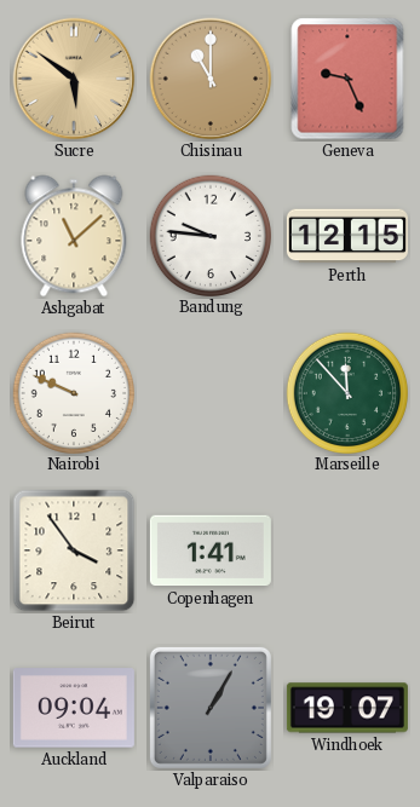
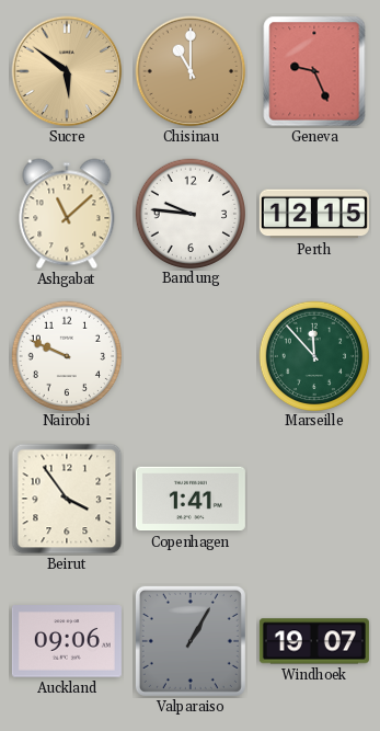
Auckland: 09:04 -> 09:06 (67, 641)
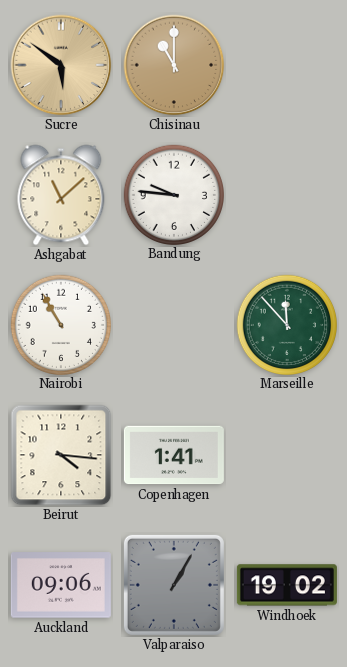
Geneva: 9:26 -> none (314, 71)
Perth: 12:15 -> none (314, 214)
Nairobi: 9:49 -> 10:55 (60, 324)
Beirut: 3:54 -> 4:16 (61, 455)
Windhoek: 19:07 -> 19:02 (287, 585)
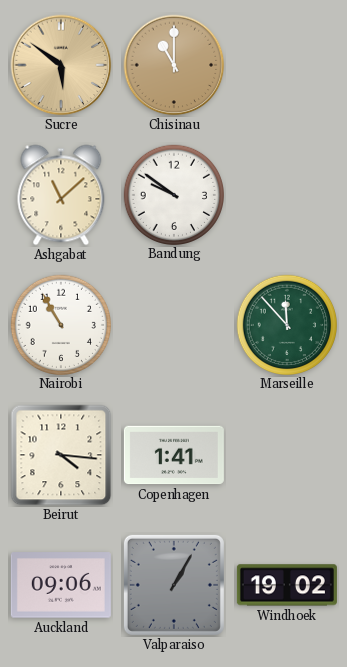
Bandung: 9:46 -> 9:51 (173, 194)
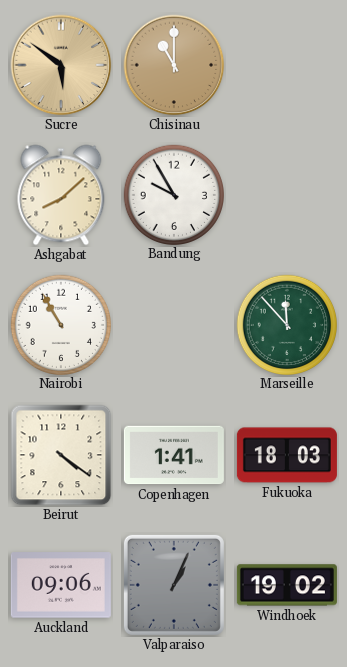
Ashgabat: 11:08 -> 8:08 (61, 195)
Bandung: 9:51 -> 9:55 (173, 194)
Beirut: 4:16 -> 4:21 (61, 455)
Fukuoka: none -> 18:03 (287, 455)
Valparaiso: 1:05 -> 1:04 (174, 585)
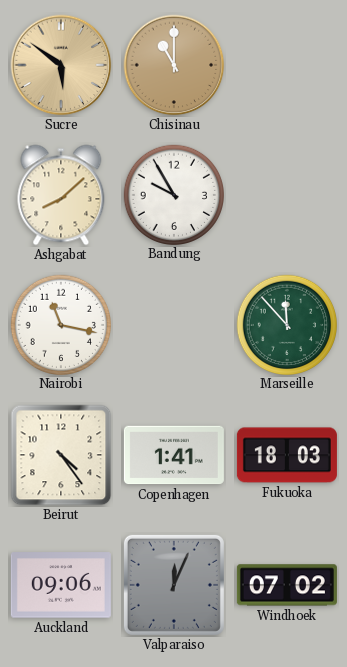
Nairobi: 10:55 -> 11:17 (60, 324)
Beirut: 4:21 -> 4:24 (61, 455)
Valparaiso: 1:04 -> 12:04 (174, 585)
Windhoek: 19:02 -> 07:02 (287, 585)
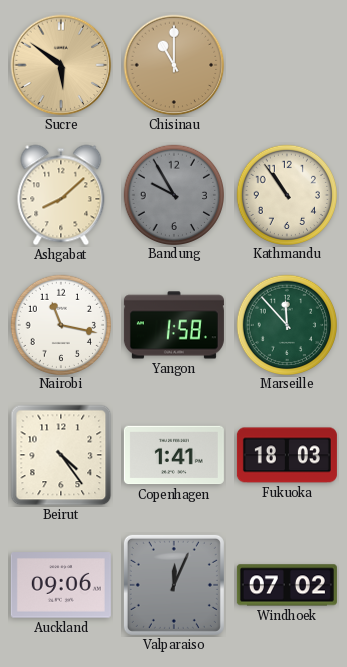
Bandung dial: white -> grey (173, 194)
Kathmandu: none -> 10:54 (286, 194)
Yangon: none -> 1:58 (174, 325)
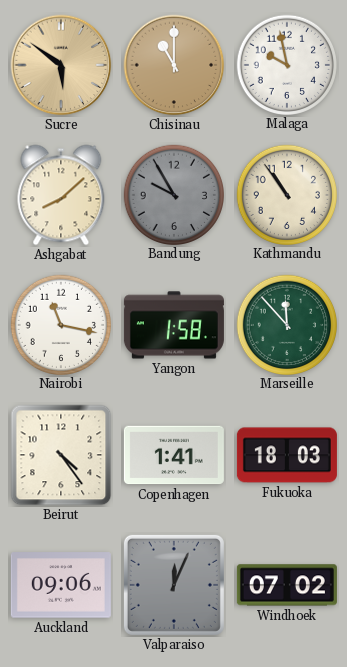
Malaga: none -> 9:58 (286, 64)
